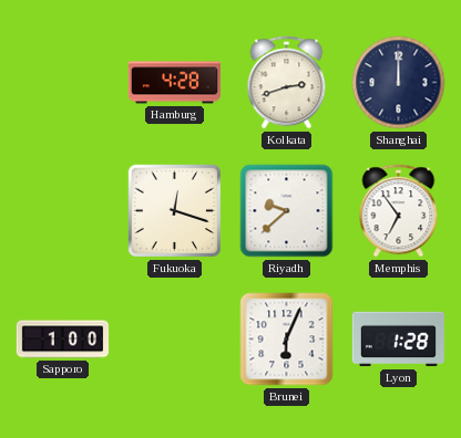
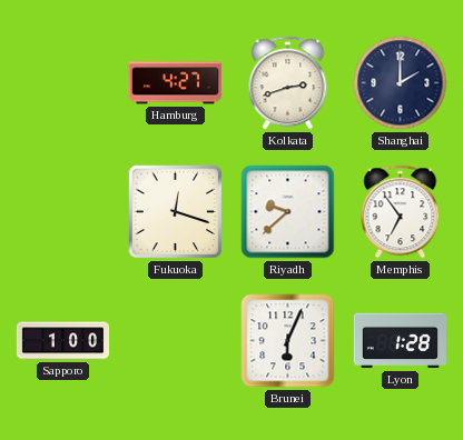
Hamburg: 4:28 -> 4:27 (175, 83)
Shanghai: 12:00 -> 2:00 (401, 83)
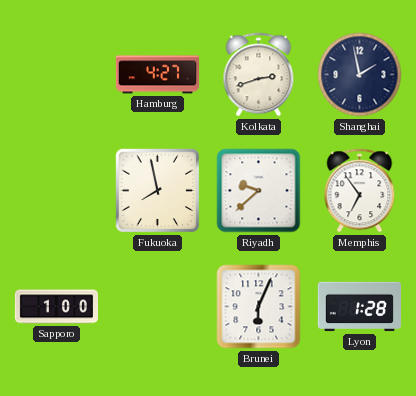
Shanghai: 2:00 -> 1:58 (360, 75)
Fukuoka: 12:18 -> 7:58 (158, 191)
